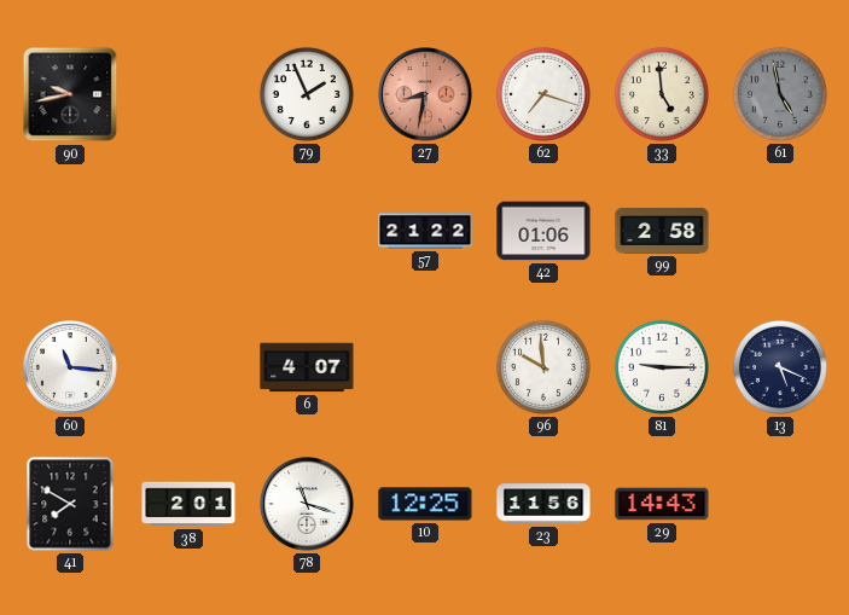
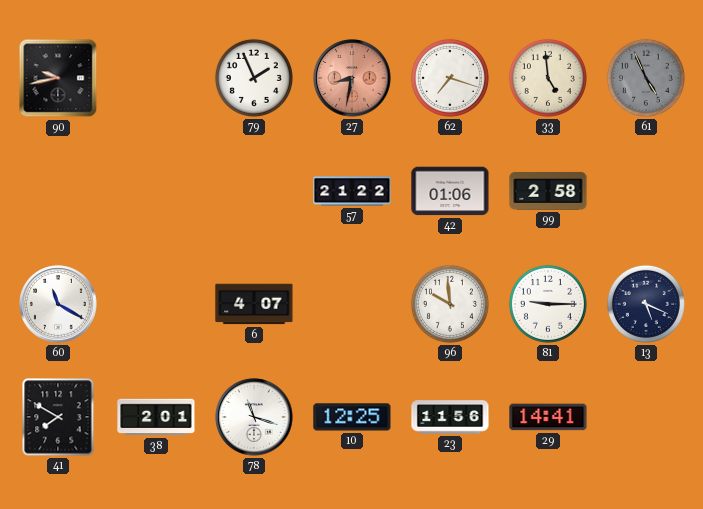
61: 4:58 -> 4:56 (646, 78)
60: 11:16 -> 11:20 (58, 304)
29: 14:43 -> 14:41 (548, 417)
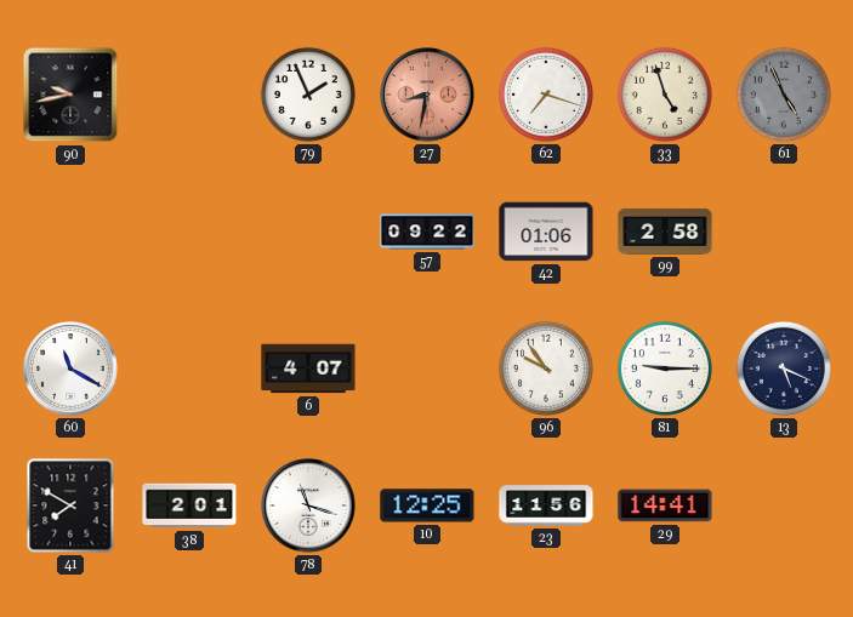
33: 4:59 -> 4:57 (665, 95)
57: 21:22 -> 09:22 (427, 232)
96: 9:59 -> 9:54 (546, 369)
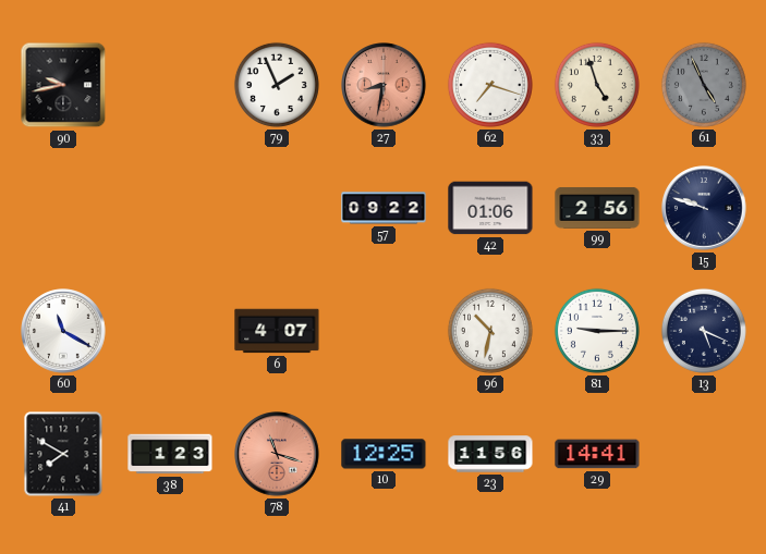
99: 2:58 -> 2:56 (597, 208)
15: none -> 9:48 (704, 208)
96: 9:54 -> 10:32 (490, 331)
38: 2:01 -> 1:23 (170, 454)
78 dial: white -> salmon (277, 454)
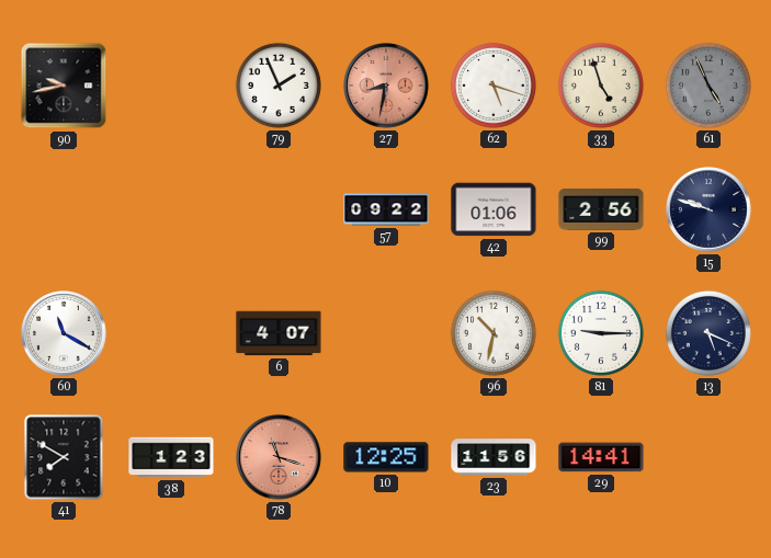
62: 7:18 -> 5:18 (494, 86)
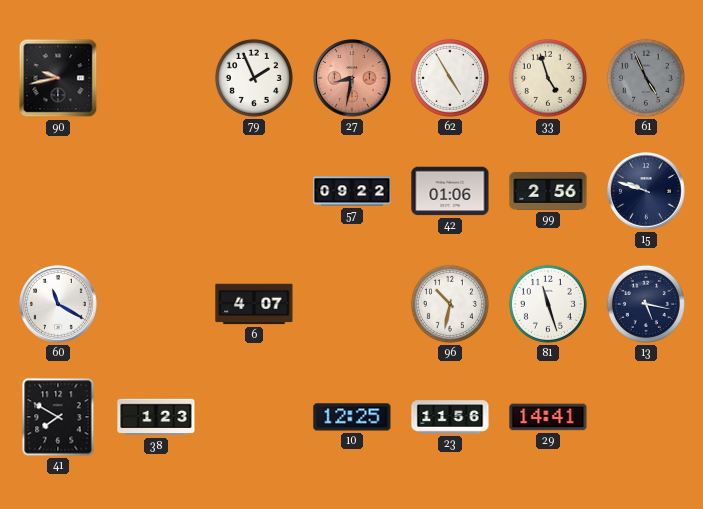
62: 5:18 -> 4:55 (450, 78)
81: 9:15 -> 11:27 (548, 304)
13: 5:19 -> 5:17 (646, 304)
78: 11:18 -> none (279, 457)
